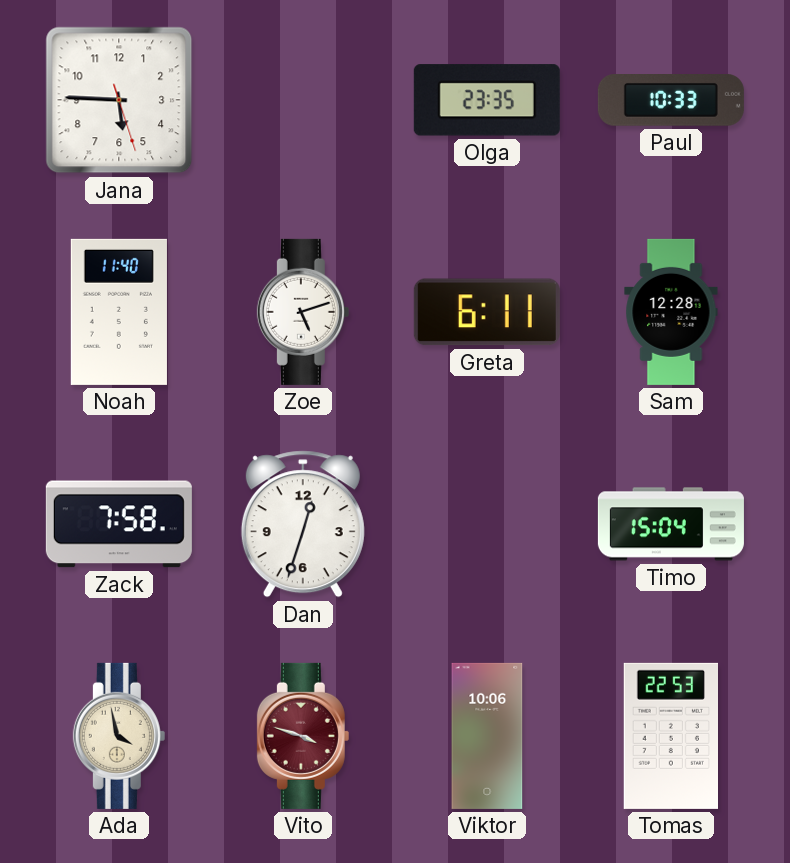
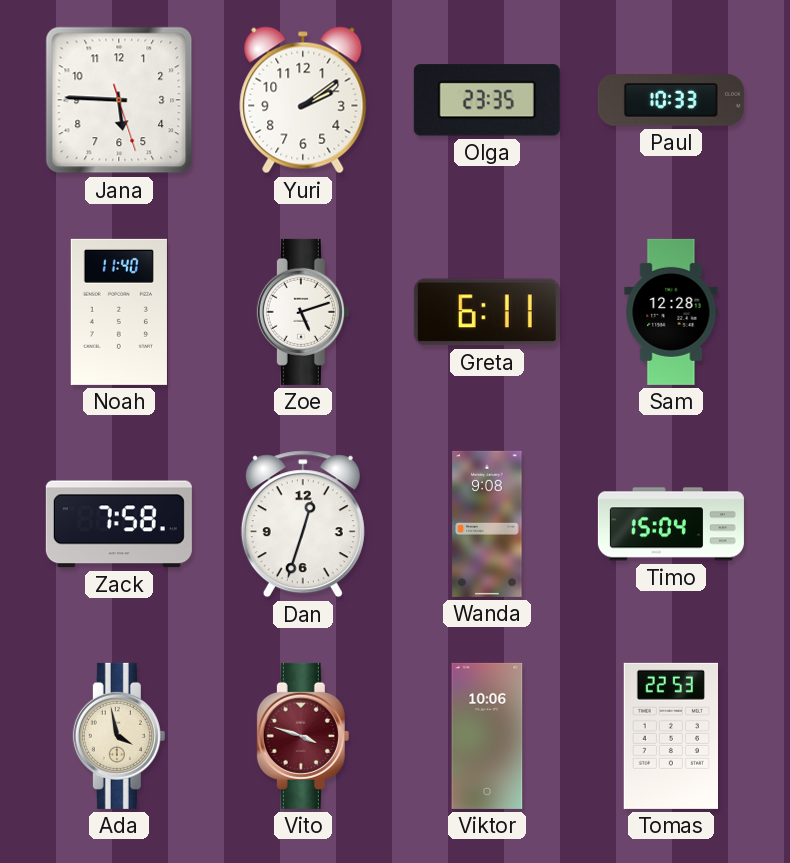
Yuri: none -> 2:09 (303, 100)
Wanda: none -> 9:08 (487, 524)
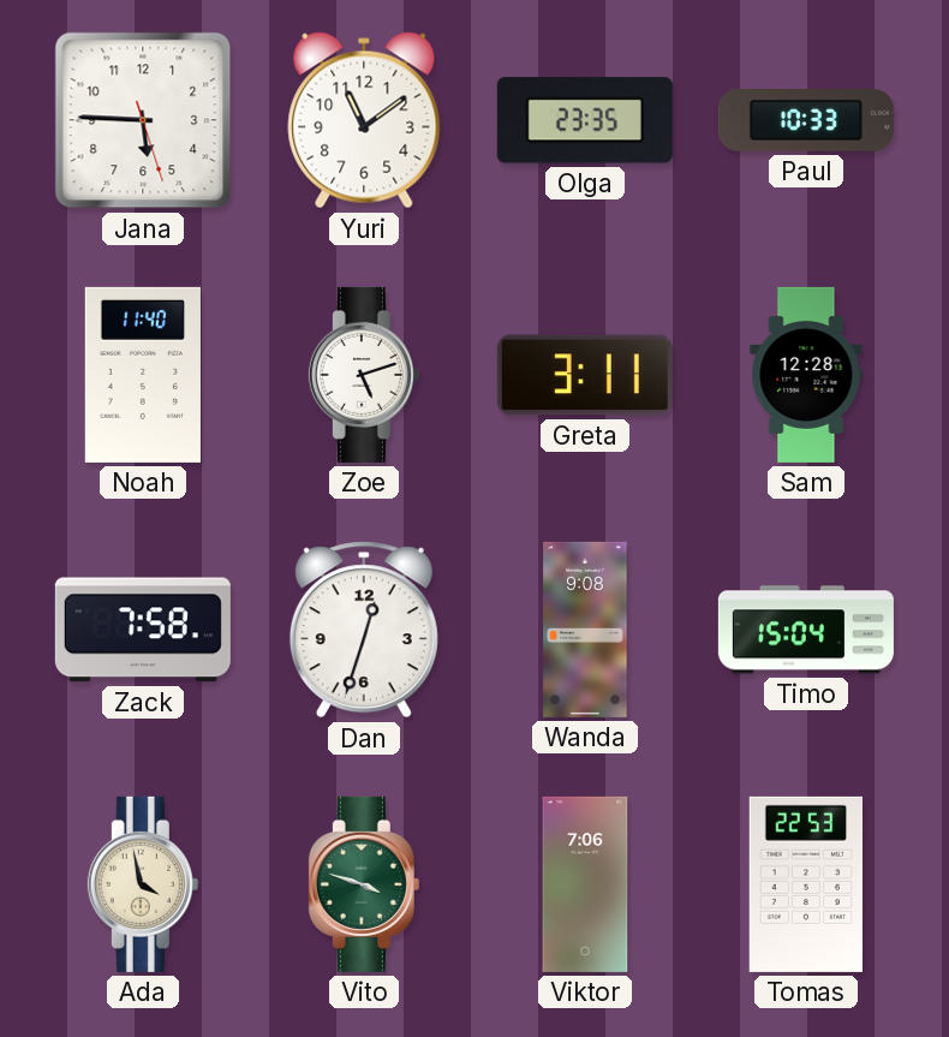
Yuri: 2:09 -> 11:09 (364, 120)
Greta: 6:11 -> 3:11 (585, 375)
Vito dial: burgundy -> green (364, 884)
Viktor: 10:06 -> 7:06 (585, 884)
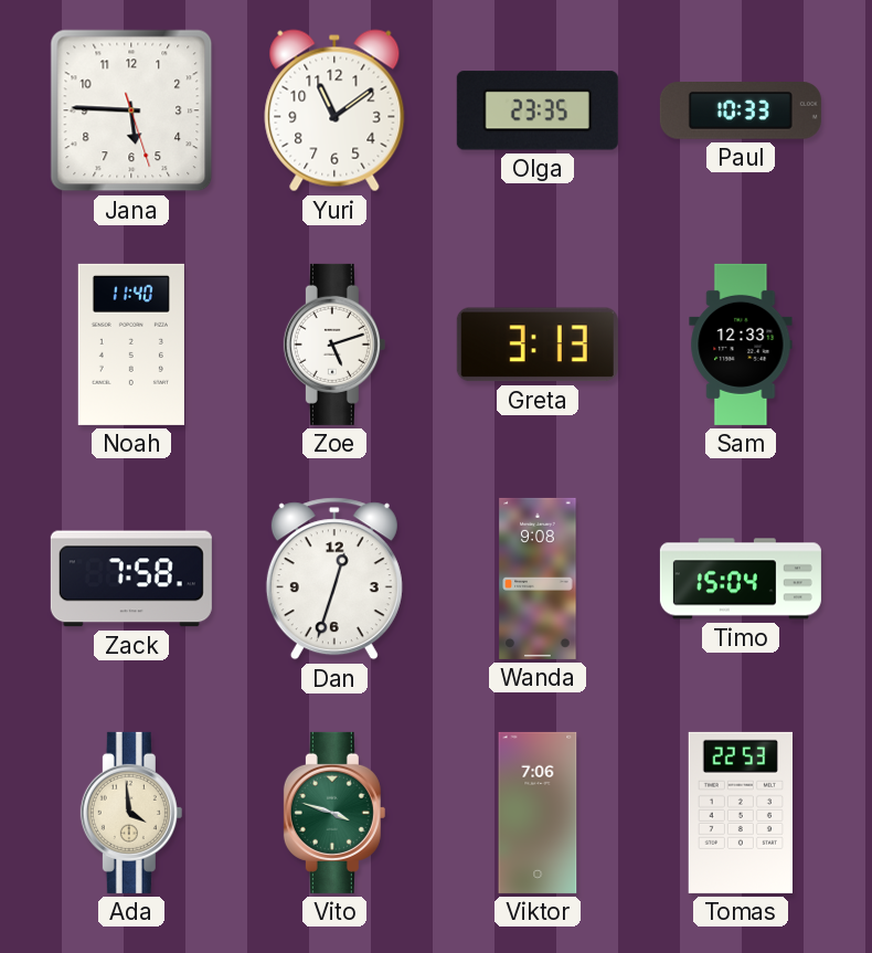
Greta: 3:11 -> 3:13 (538, 345)
Sam: 12:28 -> 12:33 (741, 345)
Ada: 3:58 -> 3:59 (131, 813)
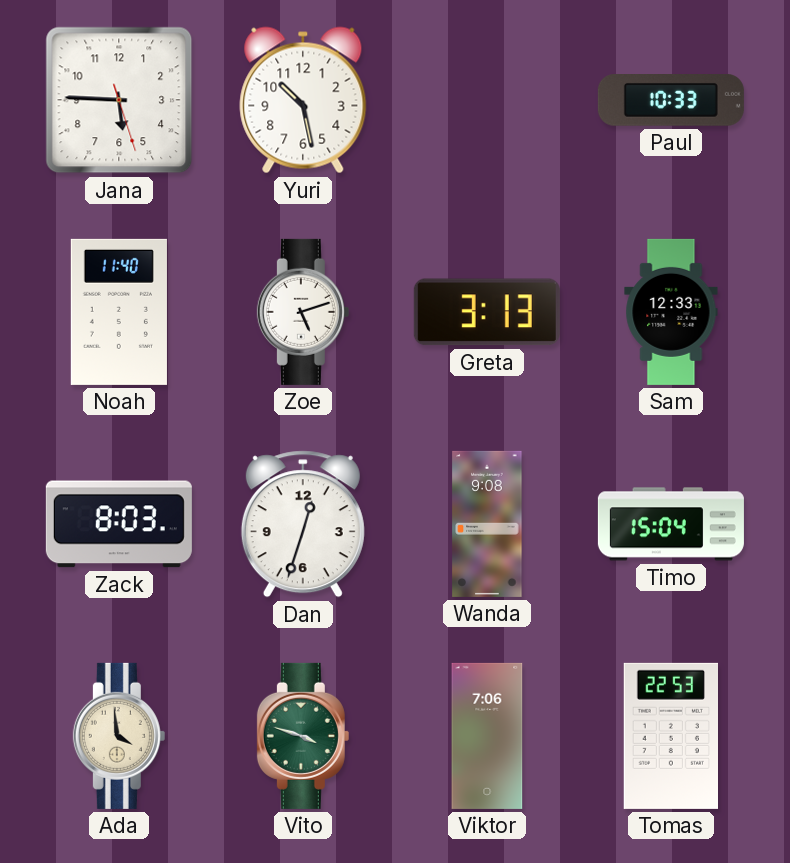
Yuri: 11:09 -> 10:28 (303, 100)
Olga: 23:35 -> none (538, 110)
Zack: 7:58 -> 8:03 (119, 524)
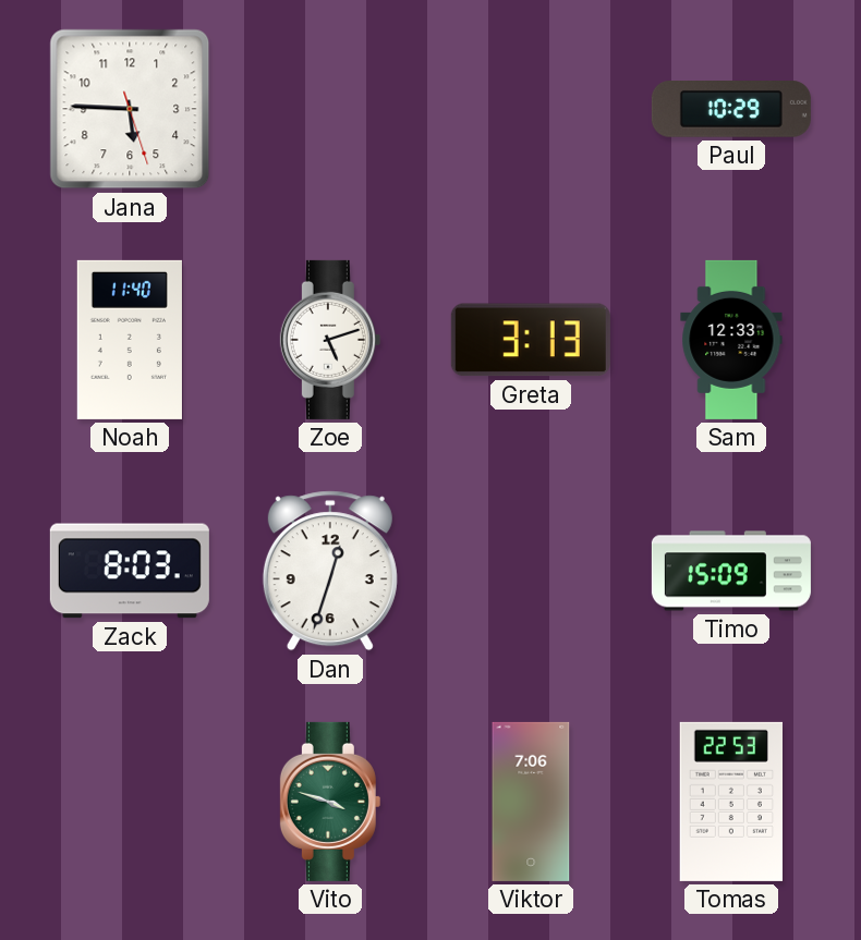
Yuri: 10:28 -> none (303, 100)
Paul: 10:33 -> 10:29 (731, 110)
Wanda: 9:08 -> none (487, 524)
Timo: 15:04 -> 15:09 (731, 571)
Ada: 3:59 -> none (119, 736)
